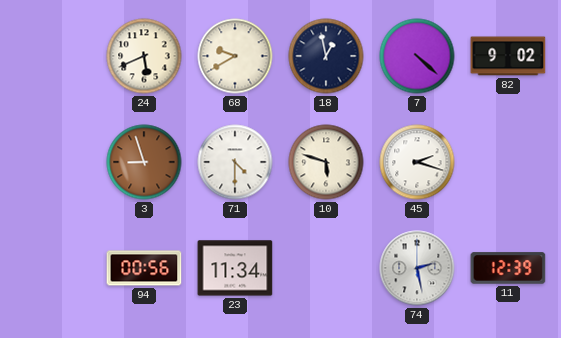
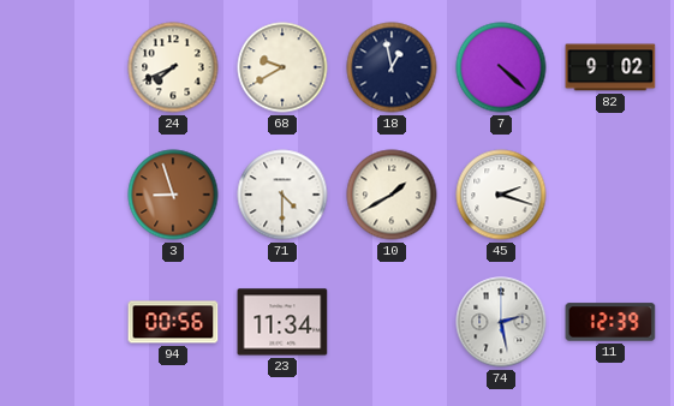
24: 5:41 -> 7:41 (173, 67)
10: 5:48 -> 1:40 (392, 195)
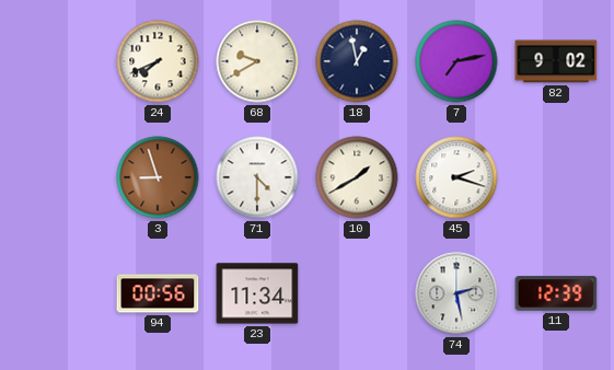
7: 4:22 -> 7:13 (456, 61)
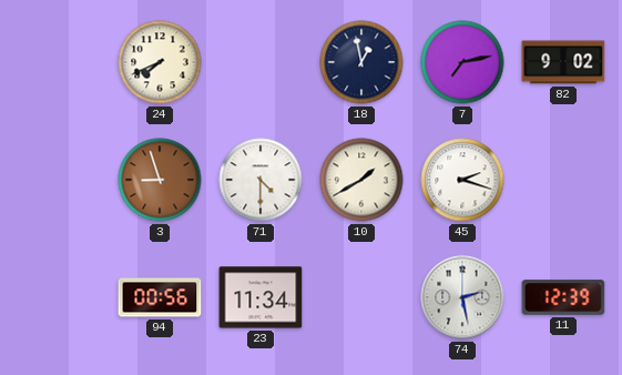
68: 9:40 -> none (257, 61)
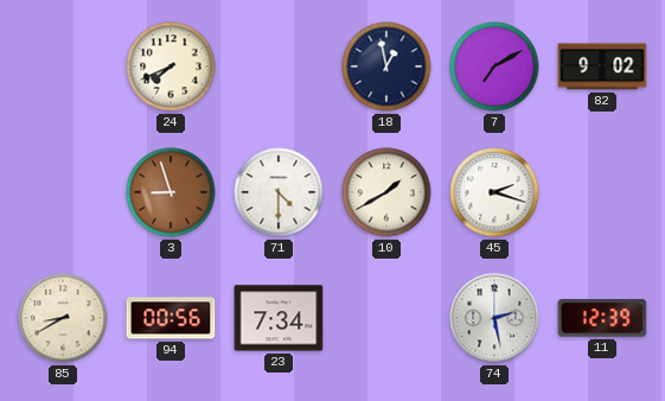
7: 7:13 -> 7:10 (494, 66)
85: none -> 8:40 (63, 318)
23: 11:34 -> 7:34 (279, 318)
